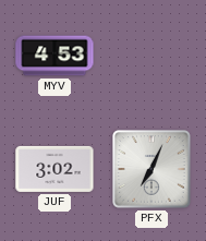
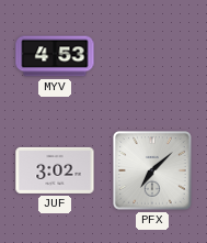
PFX: 7:04 -> 7:08 (152, 170)
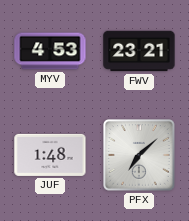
FWV: none -> 23:21 (139, 51)
JUF: 3:02 -> 1:48 (50, 155)
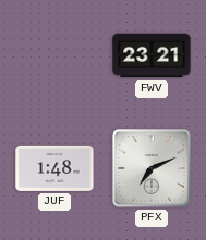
MYV: 4:53 -> none (50, 51)
PFX: 7:08 -> 7:11 (152, 168)
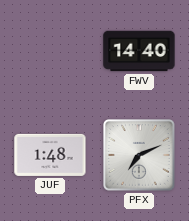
FWV: 23:21 -> 14:40 (139, 51)
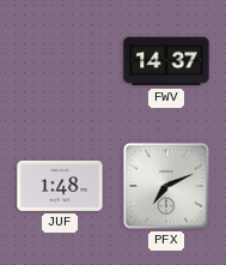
FWV: 14:40 -> 14:37 (166, 61)
